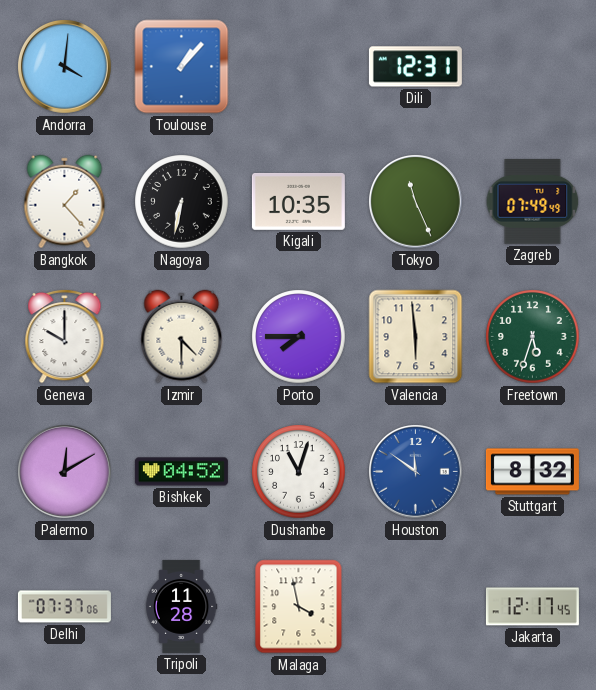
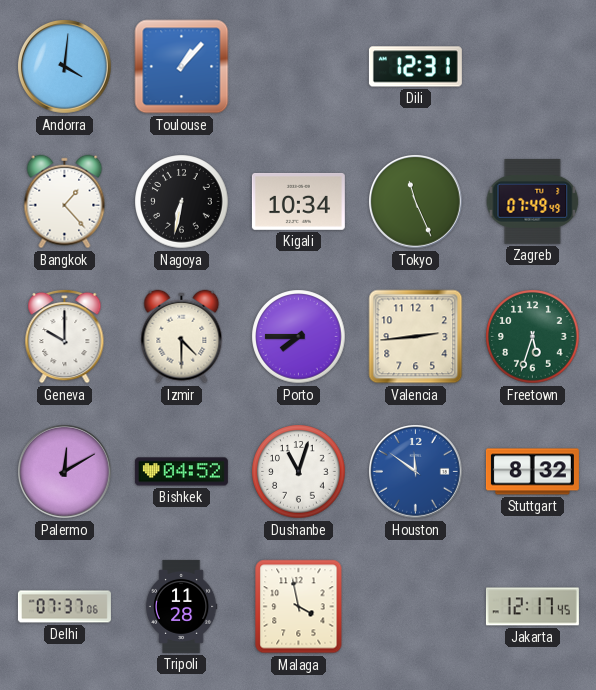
Kigali: 10:35 -> 10:34 (298, 201)
Valencia: 5:59 -> 2:44 (416, 337)
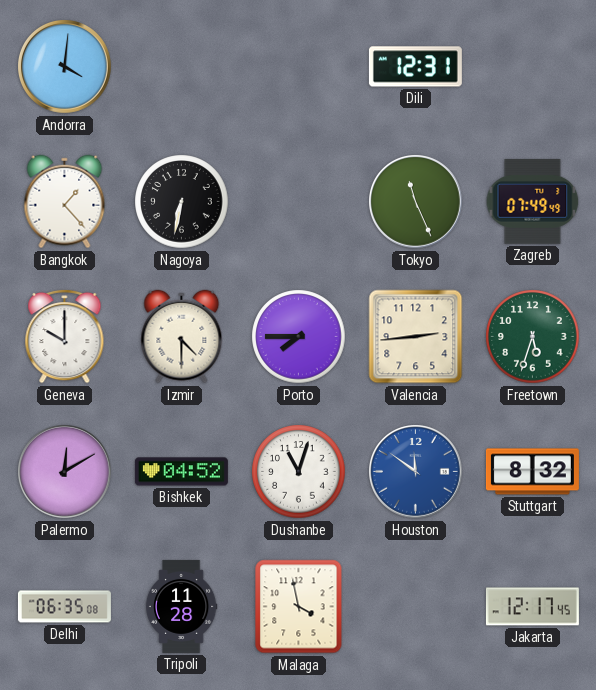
Toulouse: 1:07 -> none (182, 67)
Kigali: 10:34 -> none (298, 201)
Delhi: 07:37 -> 06:35 (64, 607)
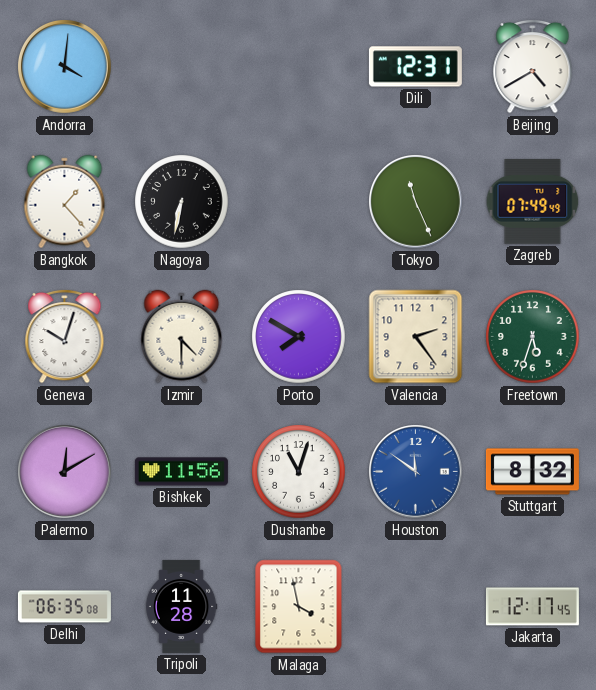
Beijing: none -> 4:40 (533, 66)
Geneva: 10:00 -> 10:03 (65, 336)
Porto: 7:45 -> 7:50 (299, 337)
Valencia: 2:44 -> 2:24 (416, 337)
Bishkek: 04:52 -> 11:56 (181, 472)
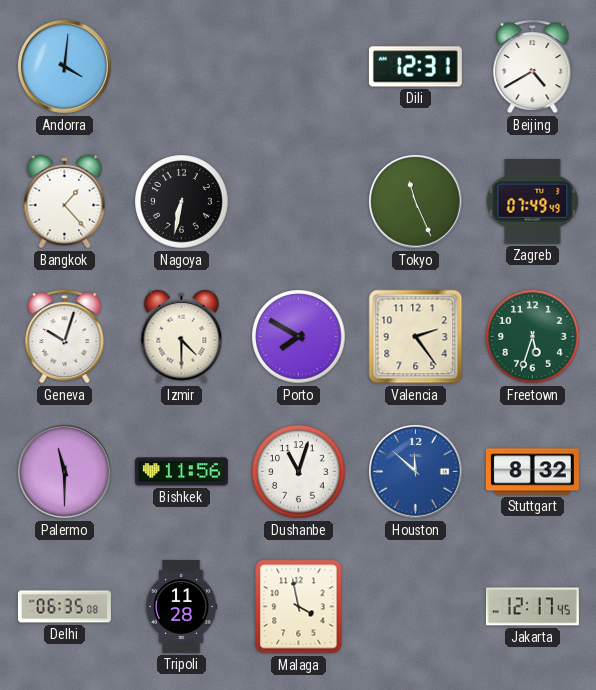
Palermo: 12:10 -> 11:30 (65, 472)
Houston: 11:51 -> 11:52 (416, 472)
